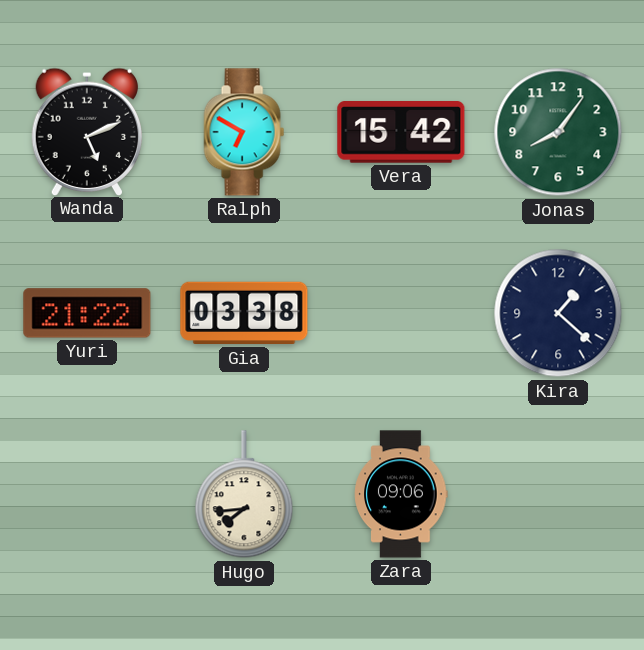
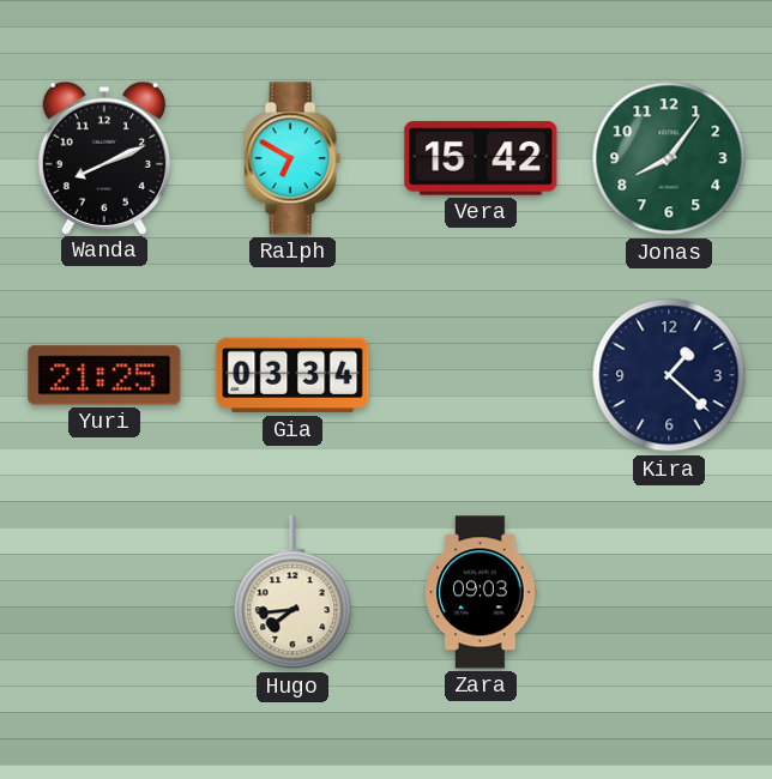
Wanda: 5:11 -> 8:11 (103, 157)
Yuri: 21:22 -> 21:25 (104, 375)
Gia: 03:38 -> 03:34 (292, 375)
Zara: 09:06 -> 09:03 (481, 592)
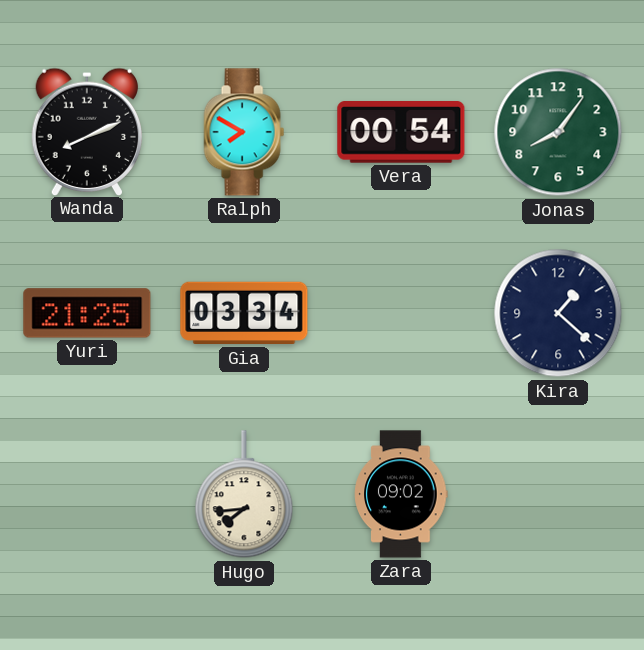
Ralph: 6:50 -> 7:50 (244, 132)
Vera: 15:42 -> 00:54 (401, 133)
Zara: 09:03 -> 09:02 (401, 494)
